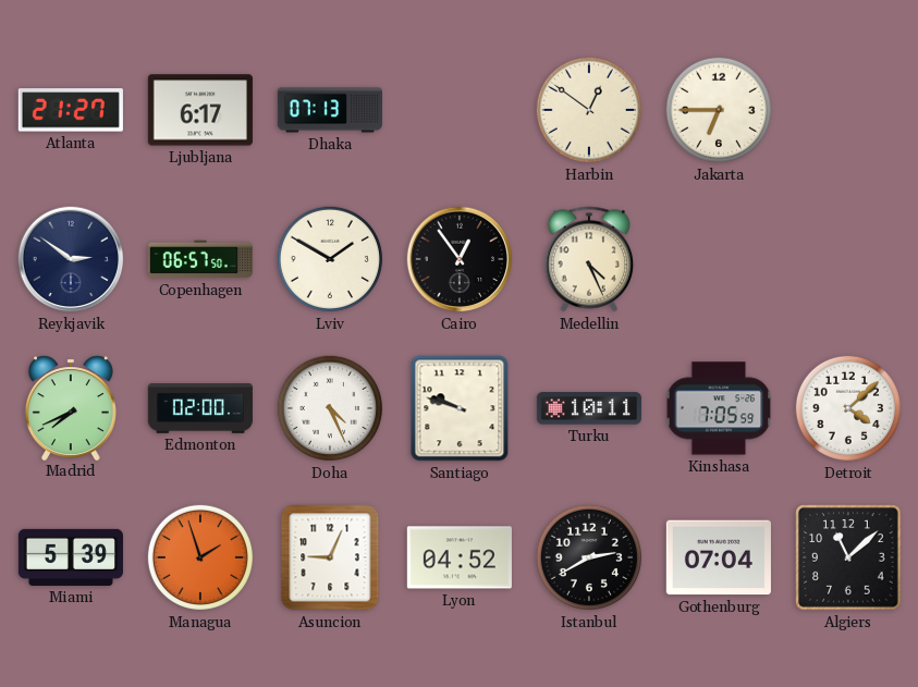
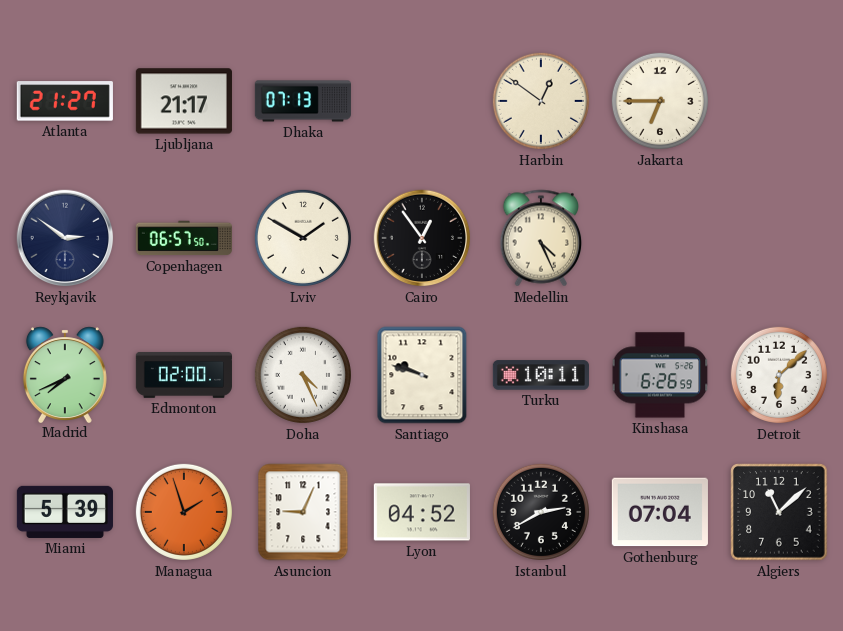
Ljubljana: 6:17 -> 21:17 (184, 101)
Kinshasa: 7:05 -> 6:26 (660, 375)
Detroit: 4:08 -> 6:08 (779, 375)
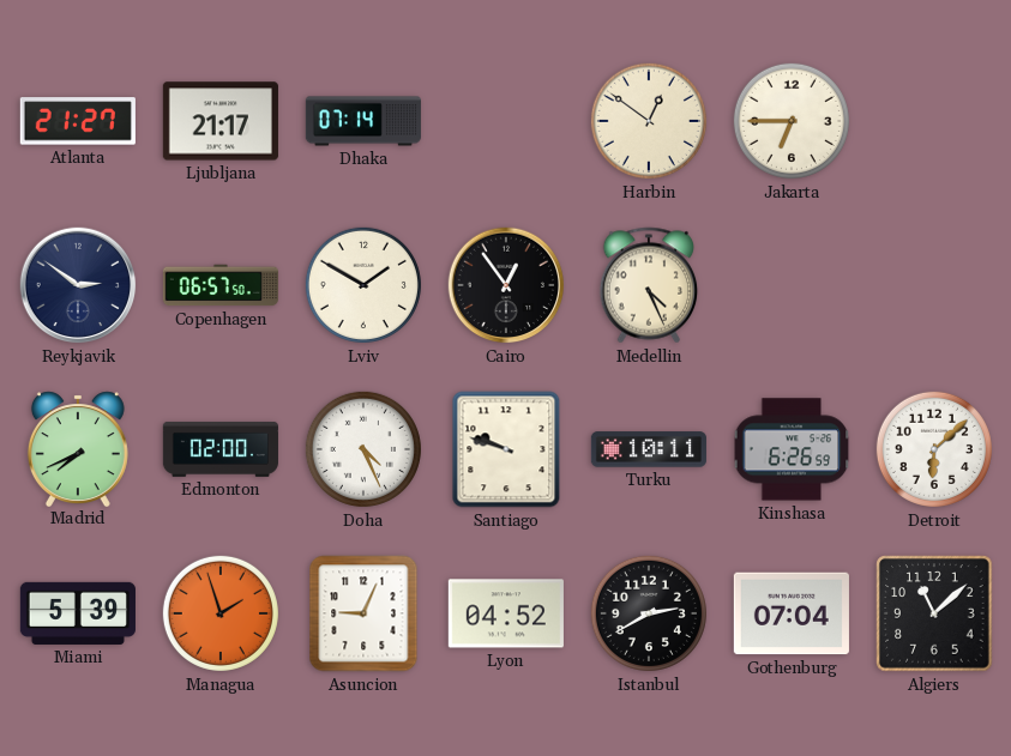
Dhaka: 07:13 -> 07:14 (362, 121)
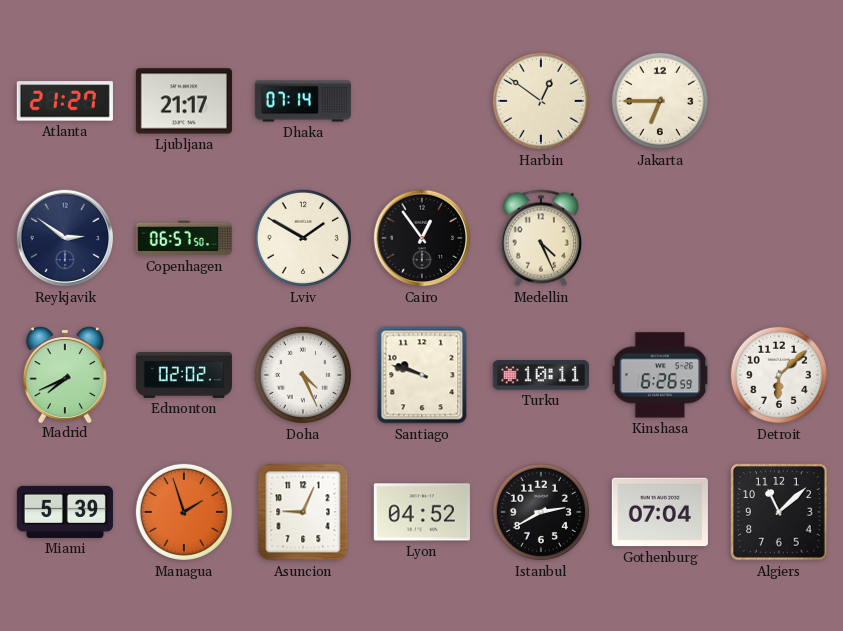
Edmonton: 02:00 -> 02:02 (184, 375)
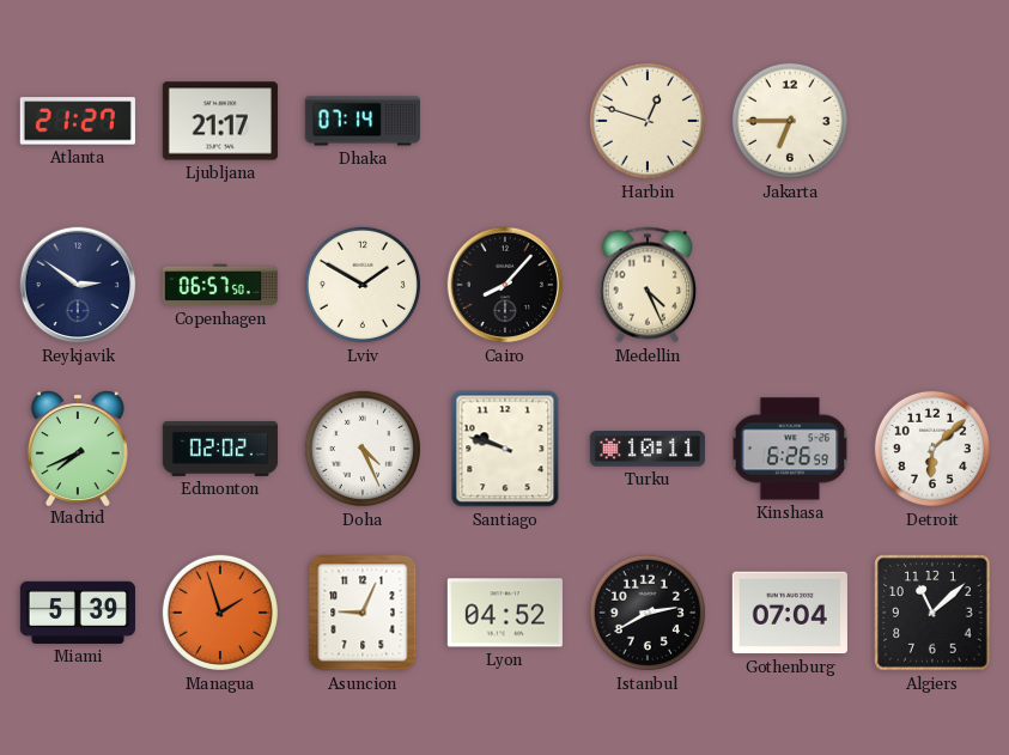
Harbin: 12:51 -> 12:48 (648, 121)
Cairo: 12:54 -> 8:07 (505, 285)
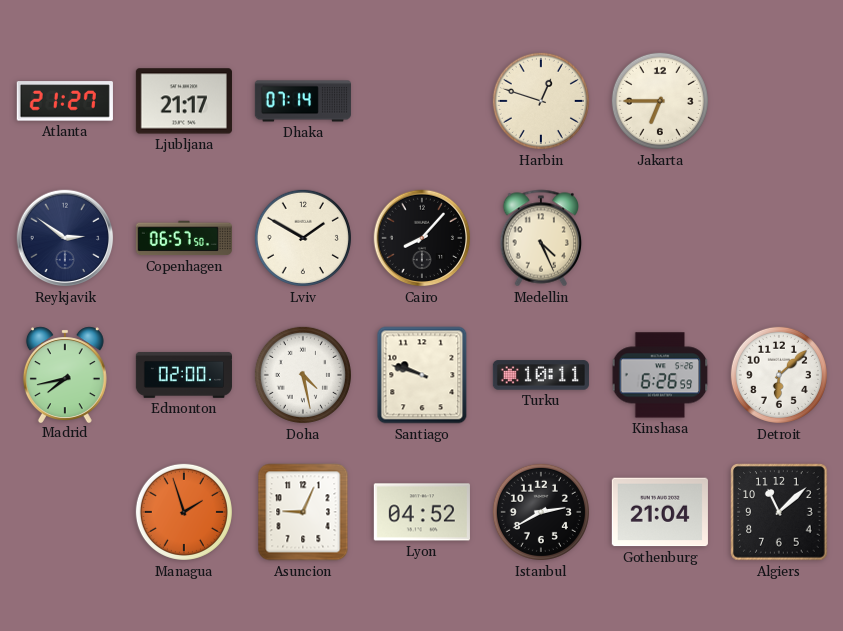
Madrid: 7:41 -> 7:43 (65, 374)
Edmonton: 02:02 -> 02:00 (184, 375)
Doha: 4:26 -> 4:28 (303, 375)
Miami: 5:39 -> none (78, 613)
Gothenburg: 07:04 -> 21:04 (660, 512)
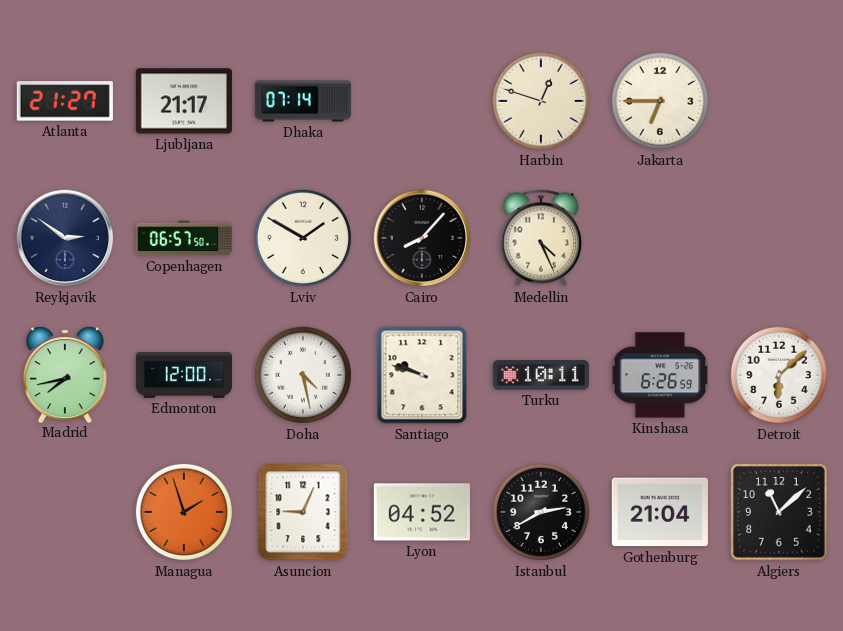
Edmonton: 02:00 -> 12:00 (184, 375)
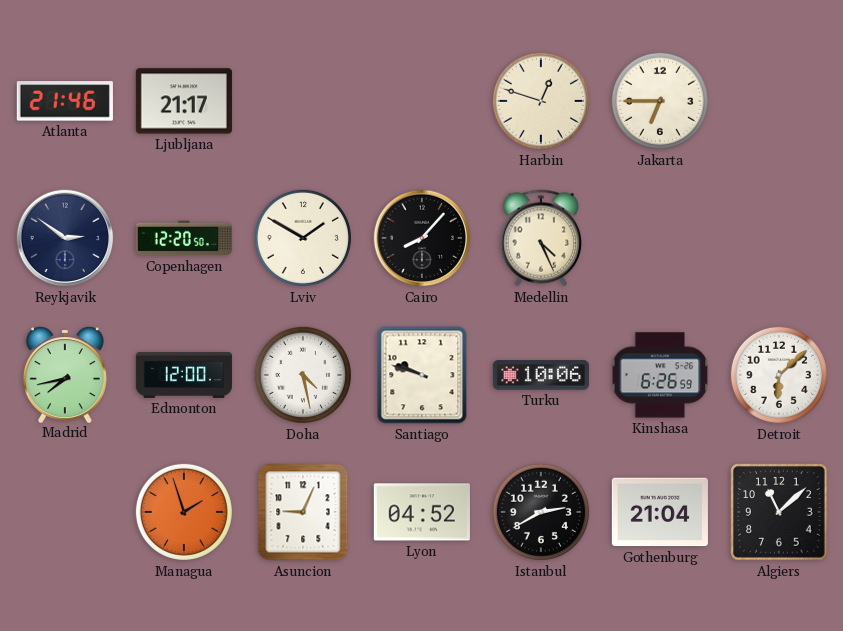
Atlanta: 21:27 -> 21:46 (65, 101)
Dhaka: 07:14 -> none (302, 101)
Copenhagen: 06:57 -> 12:20 (184, 238)
Turku: 10:11 -> 10:06 (541, 375)
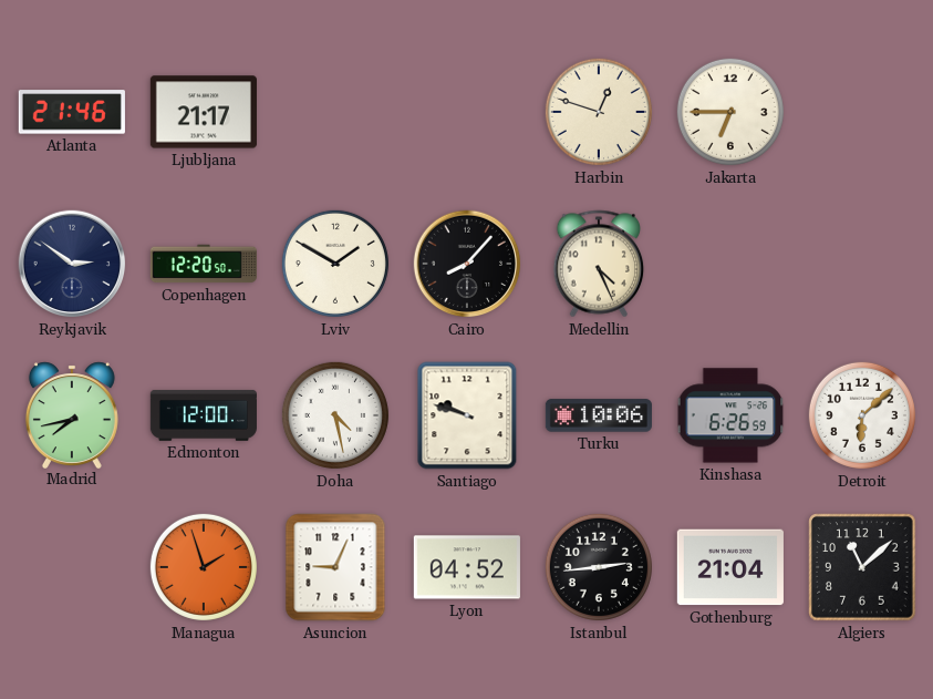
Istanbul: 2:40 -> 2:44 (599, 567)
